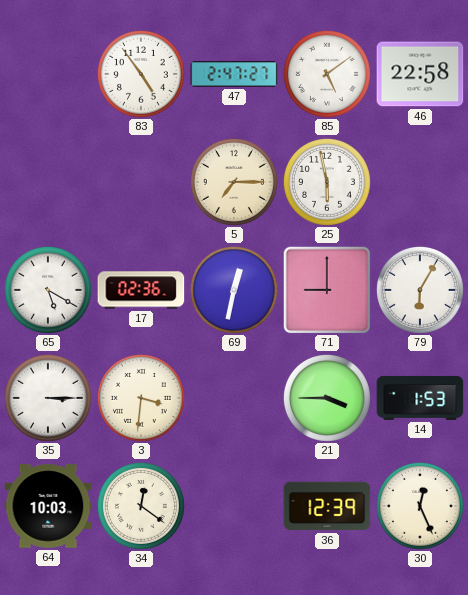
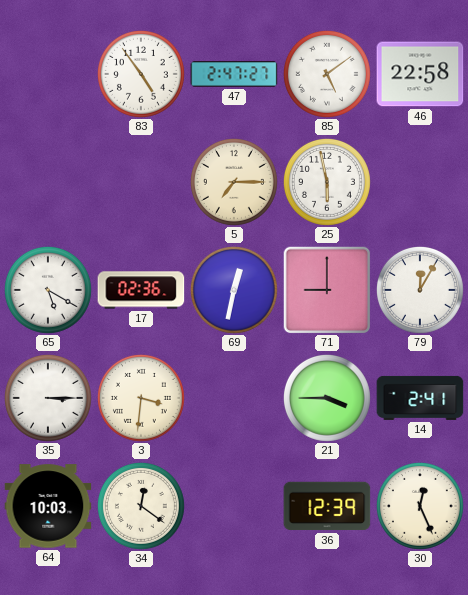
79: 6:05 -> 12:05 (420, 290)
14: 1:53 -> 2:41 (420, 398)
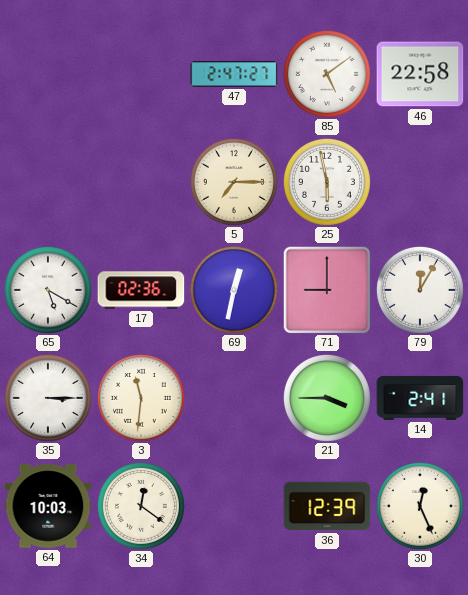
83: 4:54 -> none (141, 74)
3: 3:31 -> 11:31 (141, 398)
